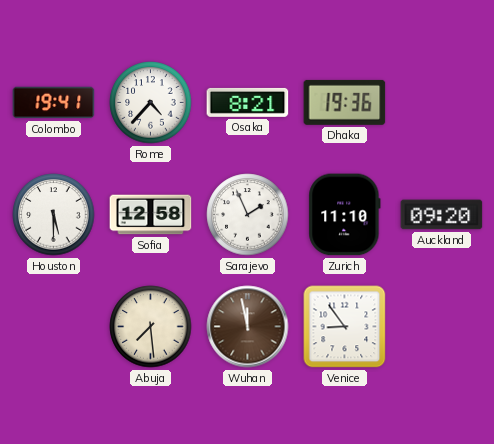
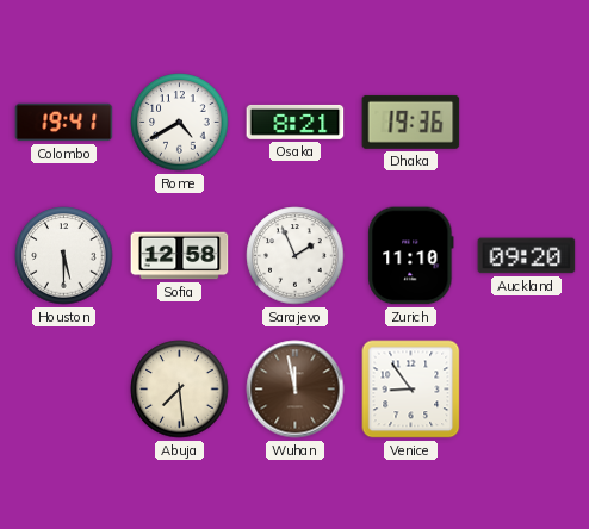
Rome: 4:37 -> 4:40 (180, 123)
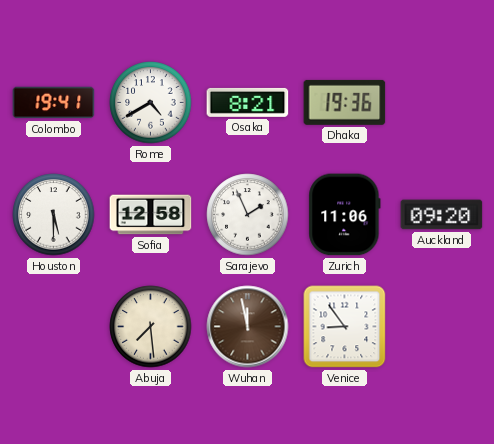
Zurich: 11:10 -> 11:06 (345, 215)
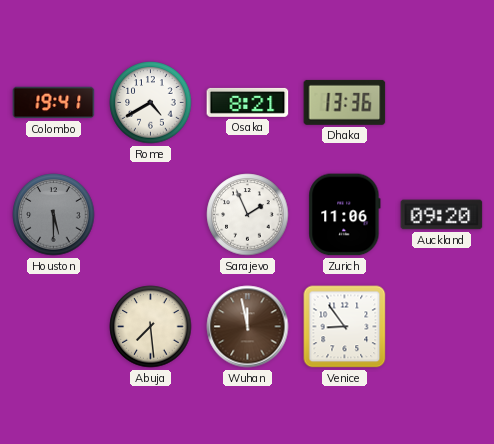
Dhaka: 19:36 -> 13:36 (345, 102)
Houston dial: white -> grey (54, 215)
Sofia: 12:58 -> none (151, 215)
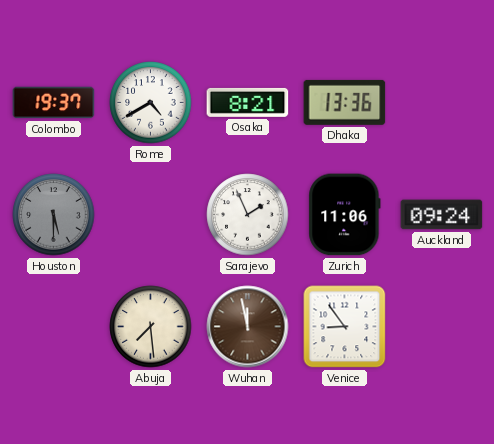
Colombo: 19:41 -> 19:37 (54, 103)
Auckland: 09:20 -> 09:24 (442, 215)
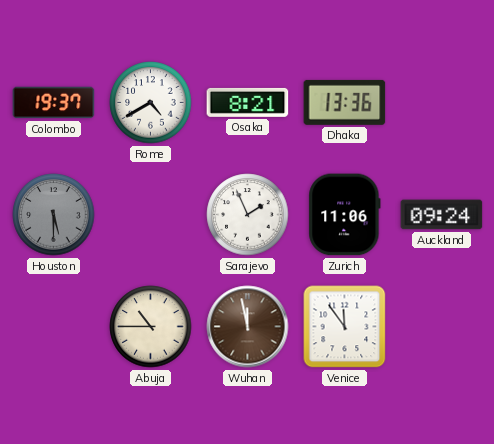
Abuja: 7:29 -> 10:45 (151, 327)
Venice: 8:54 -> 11:54 (345, 327)
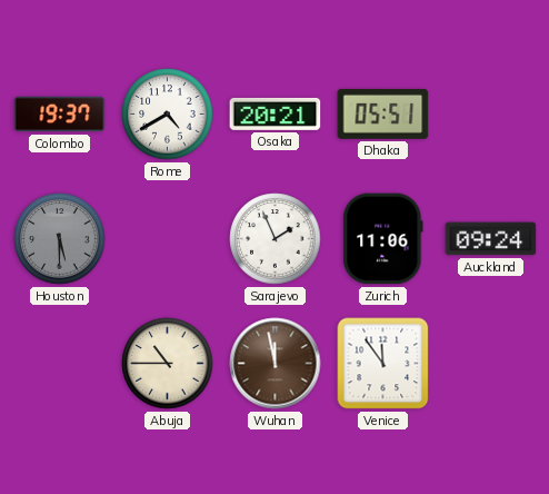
Osaka: 8:21 -> 20:21 (276, 113)
Dhaka: 13:36 -> 05:51 (383, 113)
